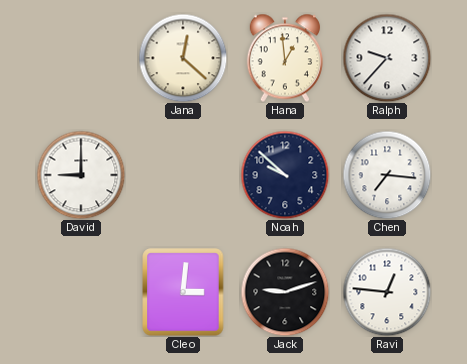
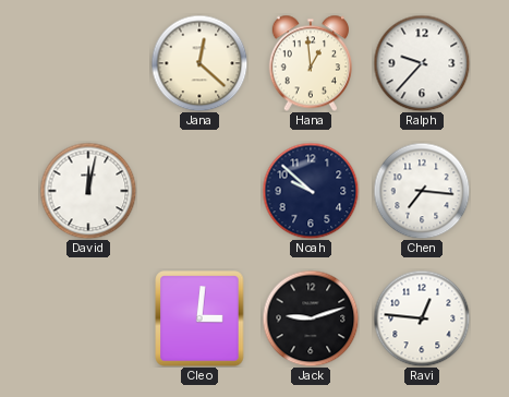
David: 9:00 -> 12:02 (88, 191)
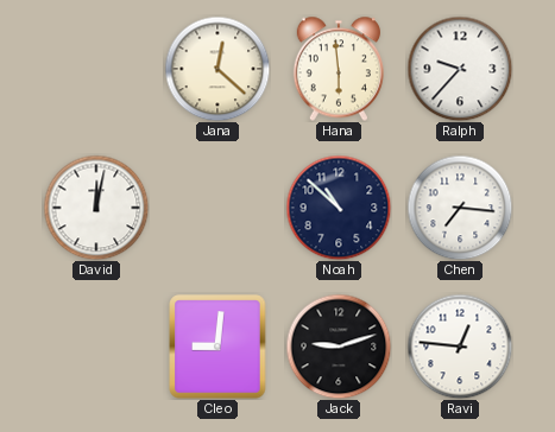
Hana: 12:59 -> 5:59 (338, 69)
Noah: 9:52 -> 10:52 (339, 208)
Cleo: 3:01 -> 9:01 (217, 347)
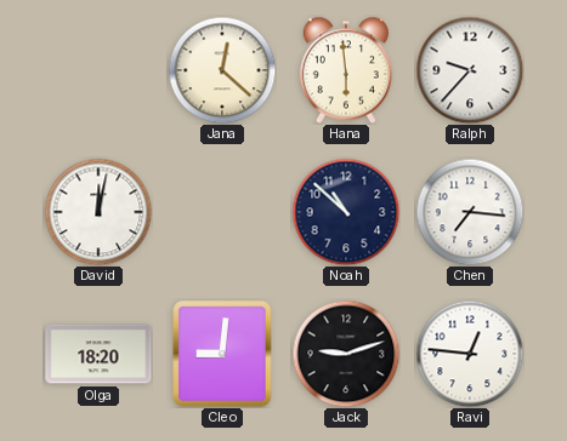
Olga: none -> 18:20 (98, 354)
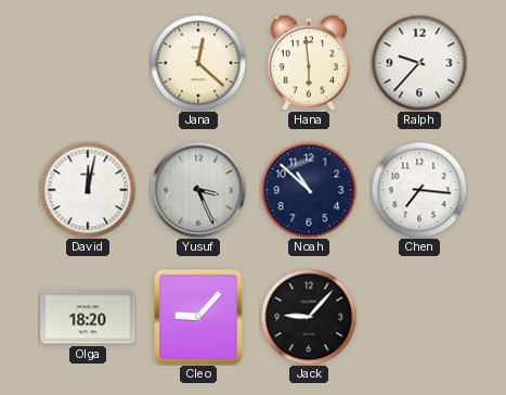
Yusuf: none -> 3:26 (198, 190)
Cleo: 9:01 -> 9:07 (198, 317)
Jack: 9:12 -> 9:07 (309, 317)
Ravi: 12:46 -> none (470, 354)
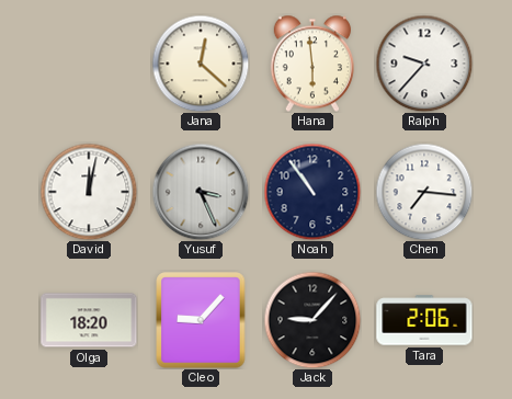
Noah: 10:52 -> 10:54 (312, 192)
Tara: none -> 2:06 (424, 320)
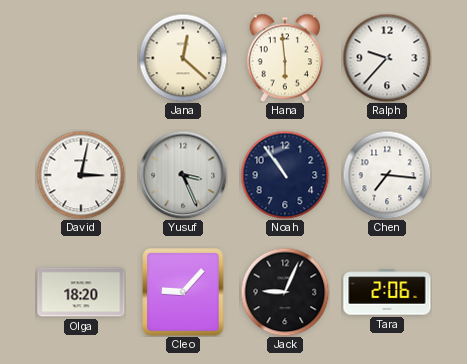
David: 12:02 -> 3:02 (81, 175)
Jack: 9:07 -> 9:04 (285, 292)
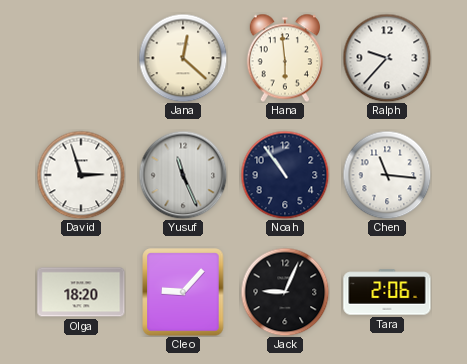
David: 3:02 -> 2:57 (81, 175)
Yusuf: 3:26 -> 11:26 (183, 175)
Chen: 7:16 -> 11:16 (387, 175)
